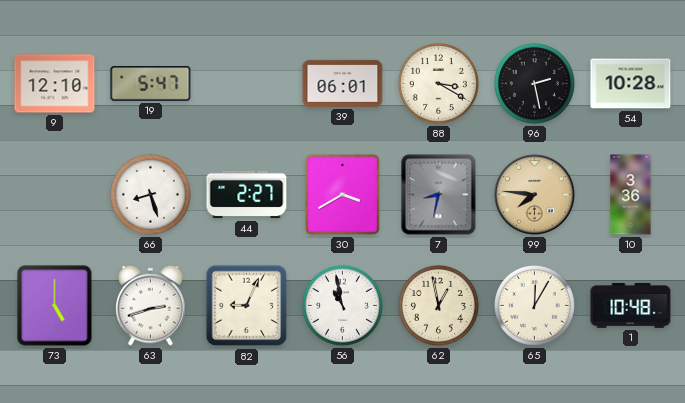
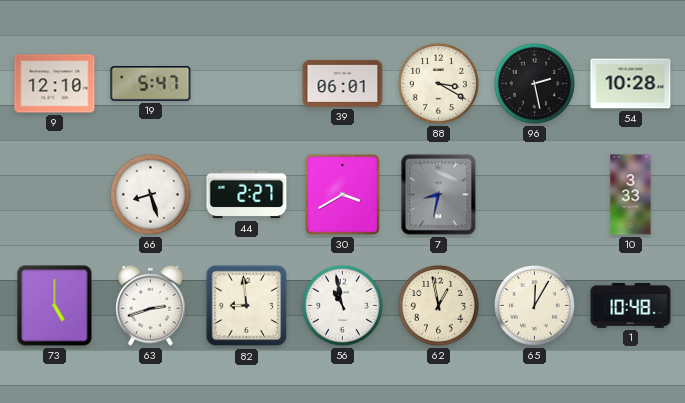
99: 7:46 -> none (535, 195)
10: 3:36 -> 3:33 (631, 195)
82: 9:04 -> 8:59 (247, 306)
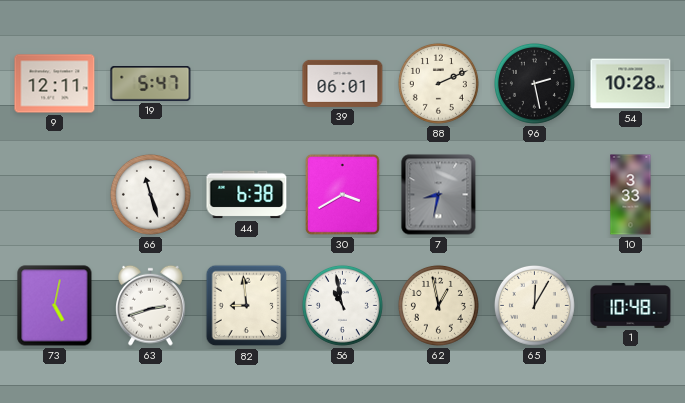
9: 12:10 -> 12:11 (55, 84)
88: 3:20 -> 2:11 (438, 83)
66: 8:27 -> 11:27 (150, 194)
44: 2:27 -> 6:38 (247, 195)
73: 5:00 -> 5:02 (55, 306)
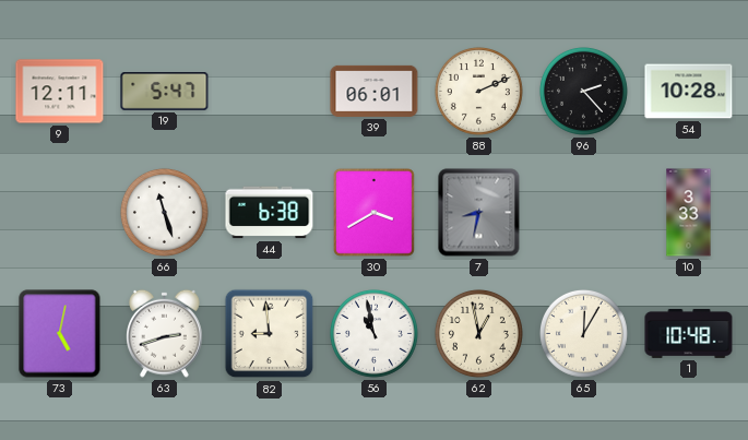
96: 2:28 -> 2:23 (583, 91)
